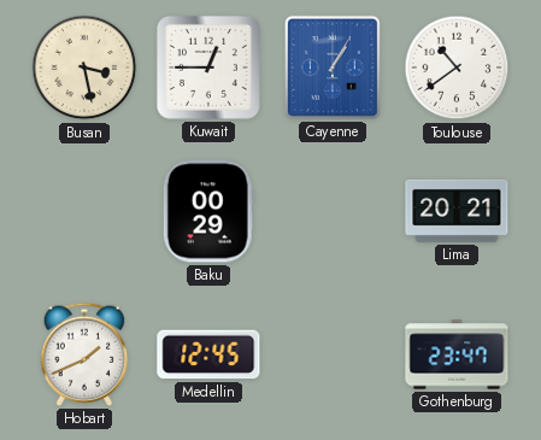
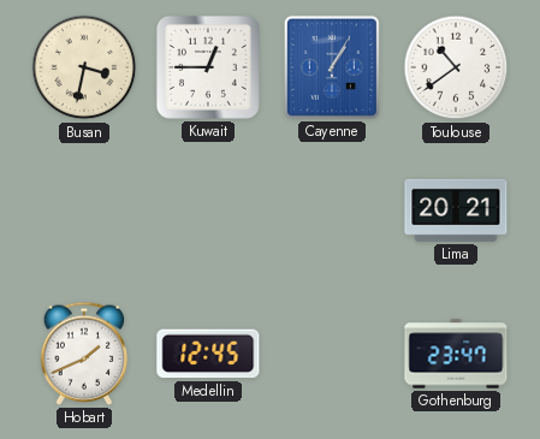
Busan: 3:28 -> 3:32 (84, 67)
Baku: 00:29 -> none (208, 211)
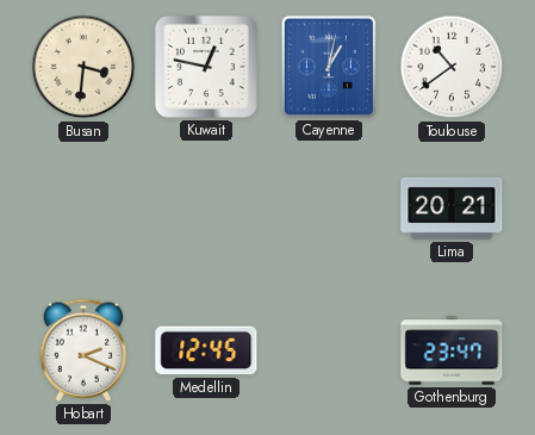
Busan: 3:32 -> 3:31 (83, 67)
Kuwait: 12:45 -> 12:47 (206, 67)
Cayenne: 1:05 -> 1:02 (329, 67)
Hobart: 1:41 -> 2:19 (83, 350)
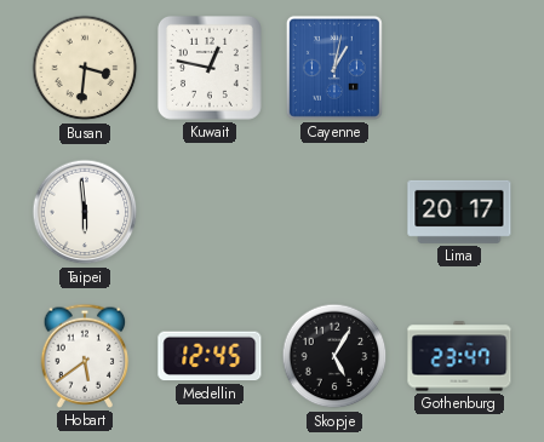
Toulouse: 10:39 -> none (452, 67)
Taipei: none -> 5:59 (85, 212)
Lima: 20:21 -> 20:17 (459, 212)
Hobart: 2:19 -> 5:39 (85, 356)
Skopje: none -> 5:05 (334, 356)
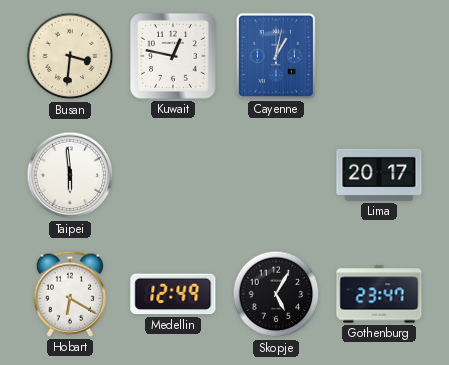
Hobart: 5:39 -> 6:20 (70, 294)
Medellin: 12:45 -> 12:49 (173, 294)
